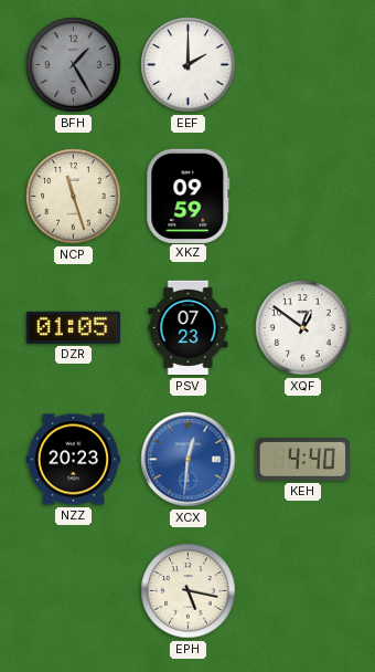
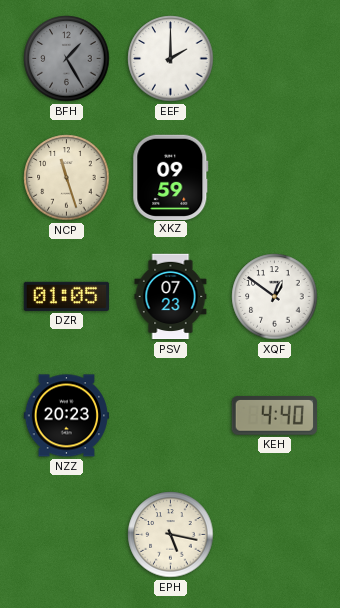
XCX: 12:31 -> none (189, 460)
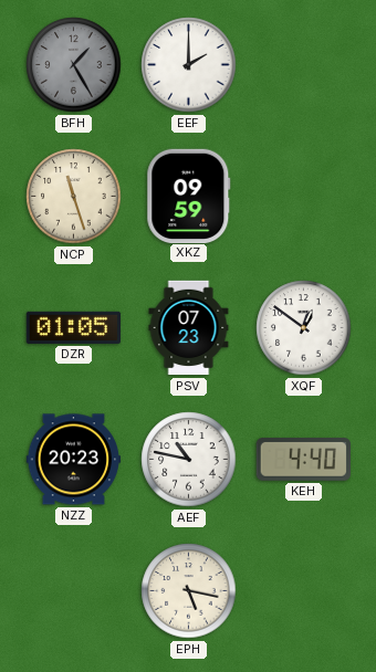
AEF: none -> 10:47 (189, 460)
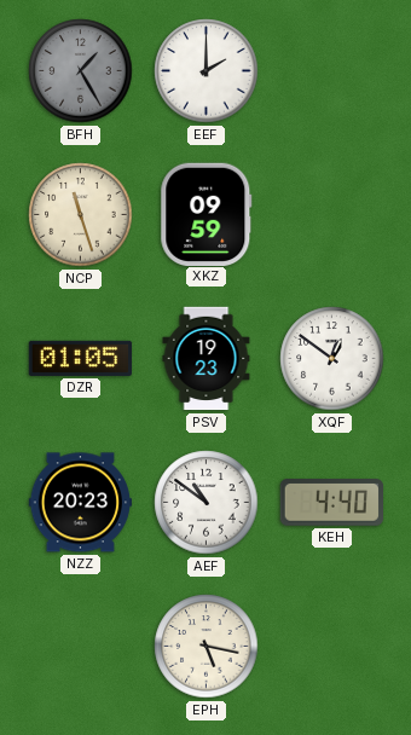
PSV: 07:23 -> 19:23 (207, 359)
AEF: 10:47 -> 10:51 (207, 503)
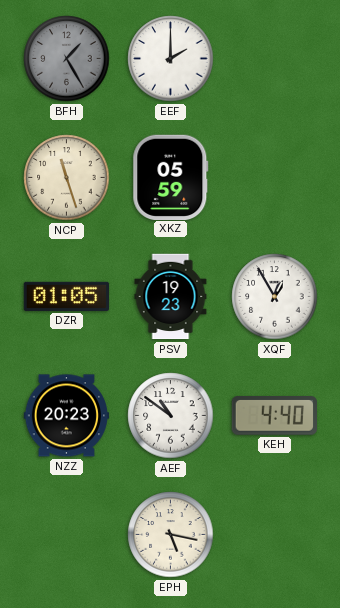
XKZ: 09:59 -> 05:59 (171, 177)
XQF: 12:51 -> 12:55 (275, 297)
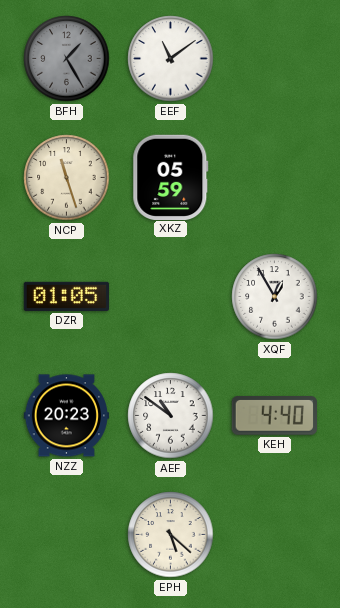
EEF: 2:00 -> 11:09 (171, 59)
PSV: 19:23 -> none (171, 297)
EPH: 5:17 -> 5:22 (171, 535)
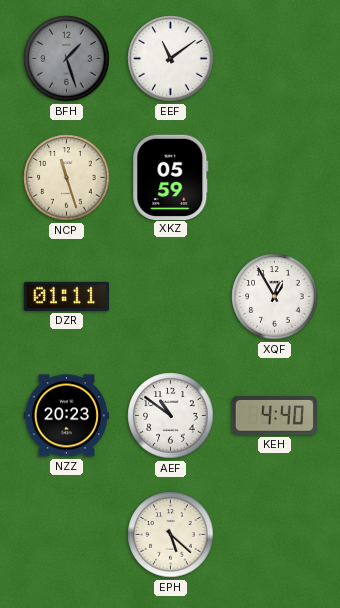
BFH: 1:25 -> 1:27 (67, 59)
DZR: 01:05 -> 01:11 (67, 296)
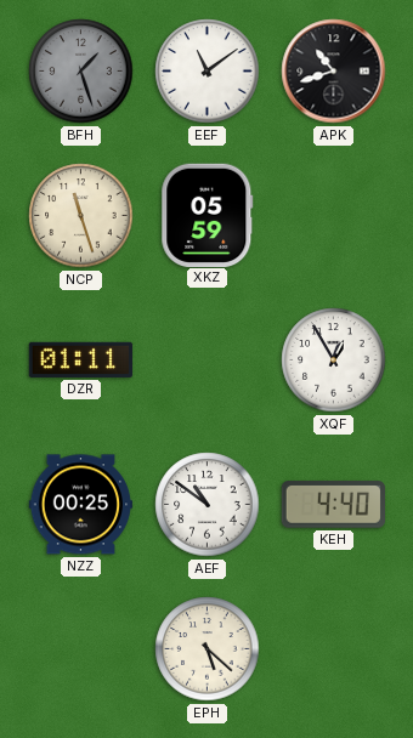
APK: none -> 10:42 (334, 72)
NZZ: 20:23 -> 00:25 (81, 505)
